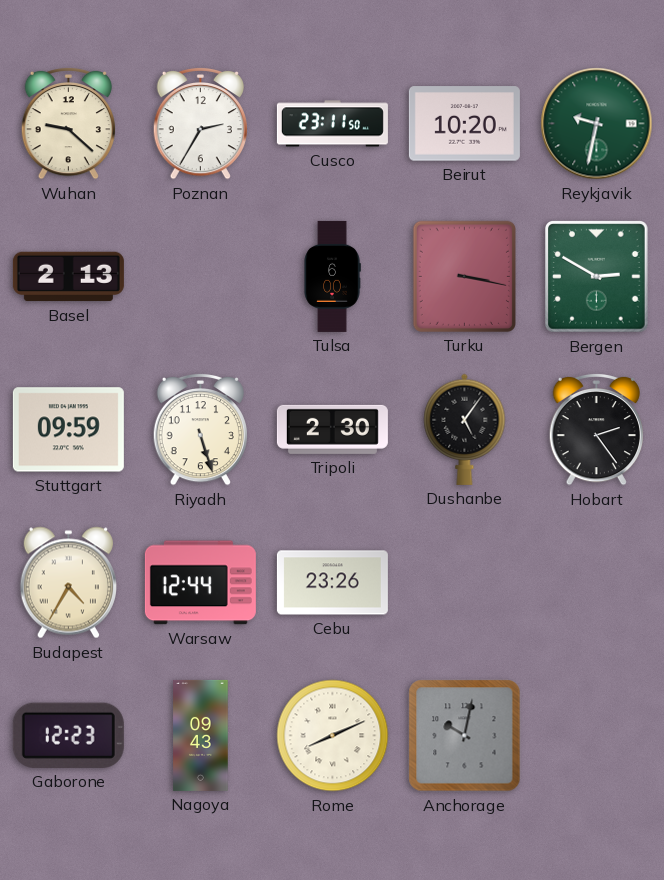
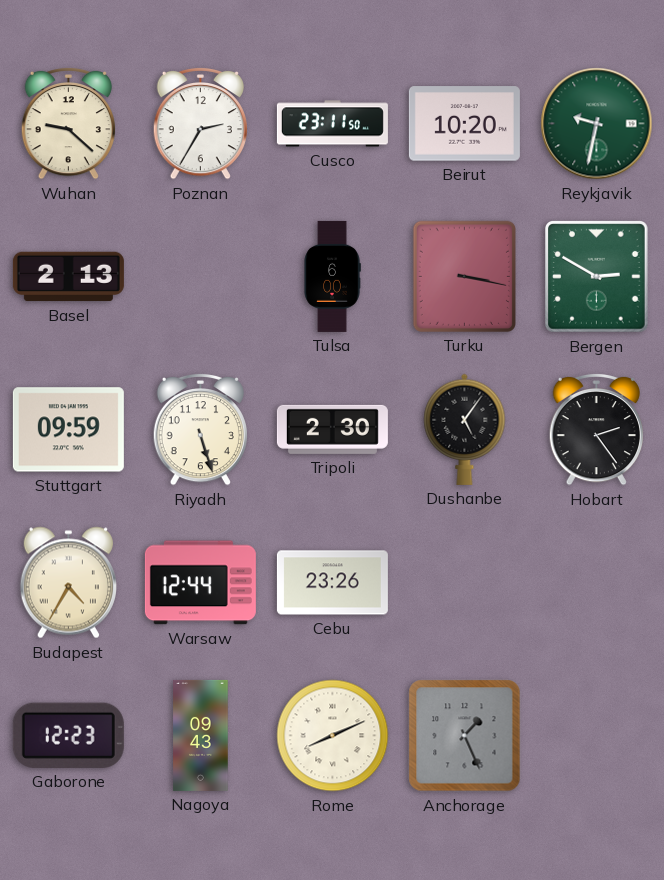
Anchorage: 10:02 -> 1:26 (465, 736)
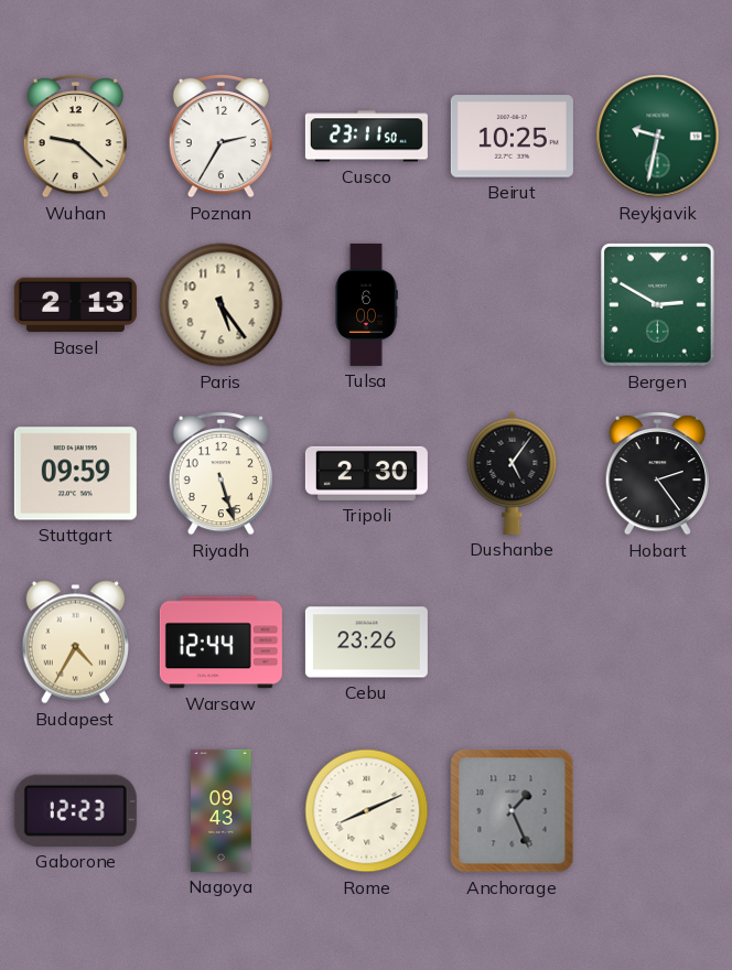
Beirut: 10:20 -> 10:25 (512, 137)
Paris: none -> 5:24 (222, 305)
Turku: 3:17 -> none (464, 276)
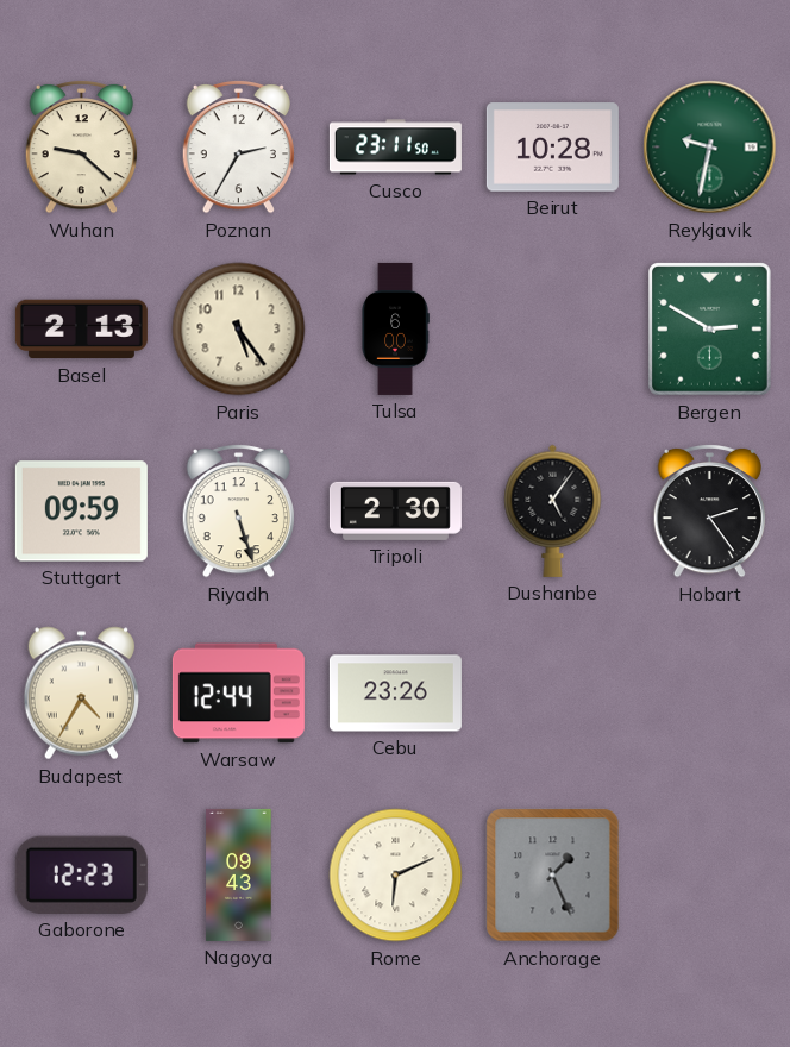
Beirut: 10:25 -> 10:28 (552, 148)
Rome: 8:11 -> 6:11 (396, 876)
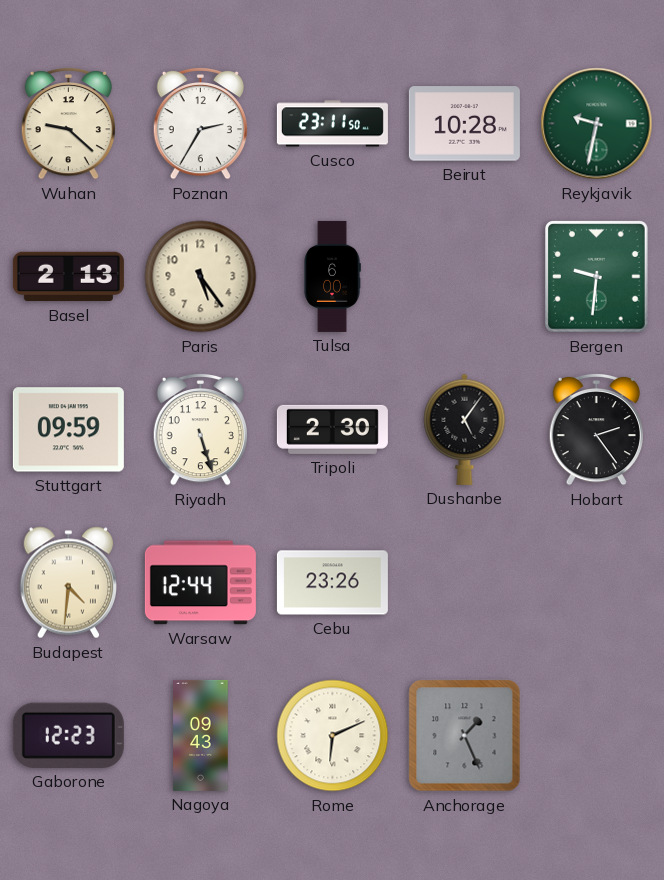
Bergen: 2:50 -> 9:31 (597, 277)
Budapest: 4:35 -> 4:31 (68, 583)
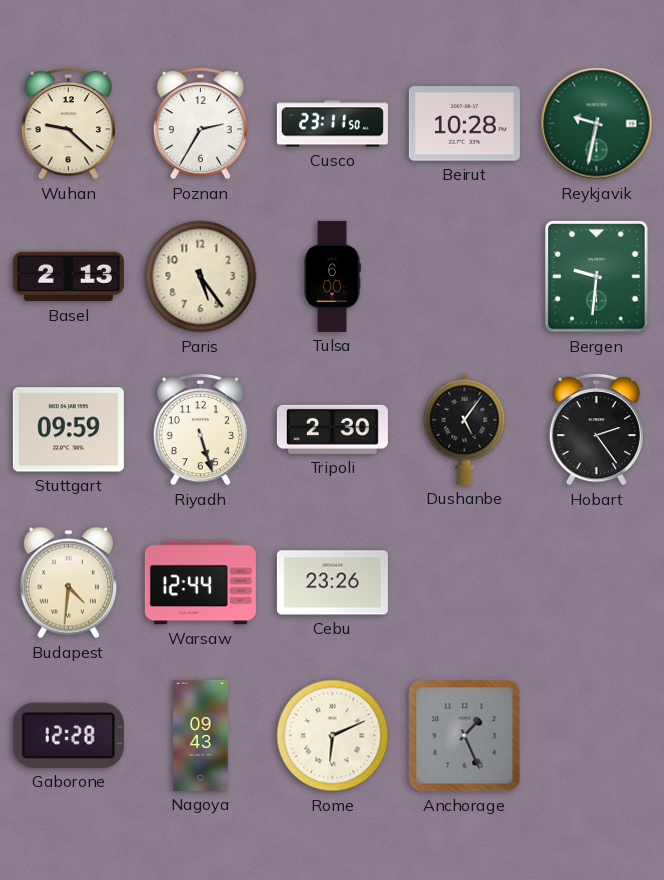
Gaborone: 12:23 -> 12:28 (68, 735)
